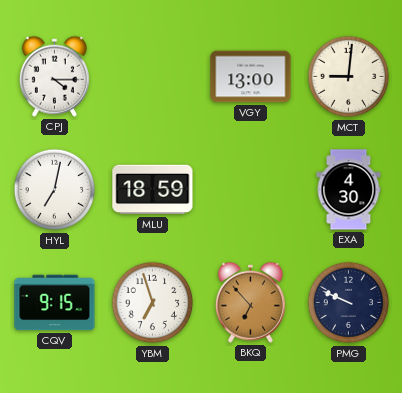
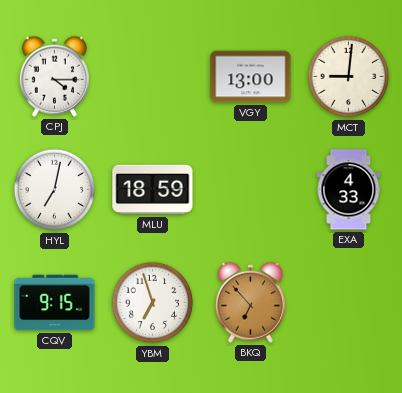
EXA: 4:30 -> 4:33 (349, 190)
PMG: 9:49 -> none (349, 303)
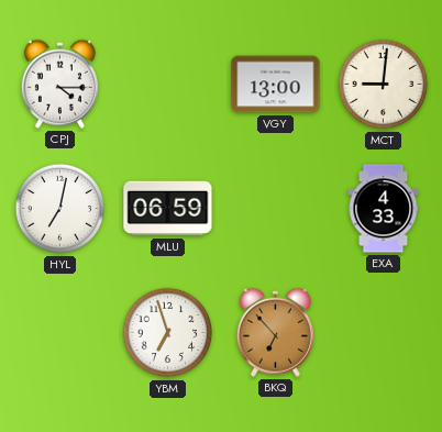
MLU: 18:59 -> 06:59 (168, 209)
CQV: 9:15 -> none (55, 303)
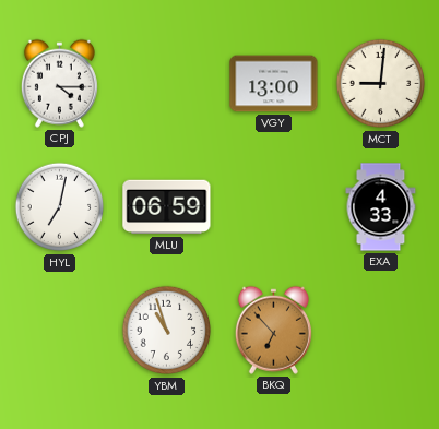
YBM: 6:57 -> 10:57 (167, 331)
